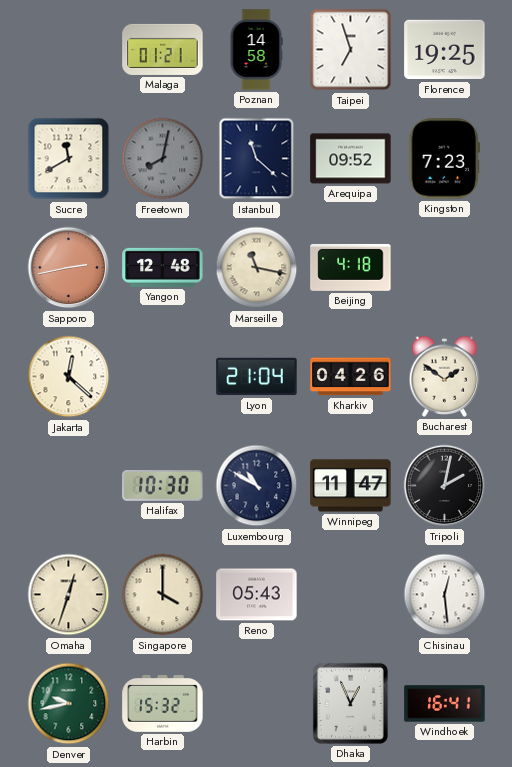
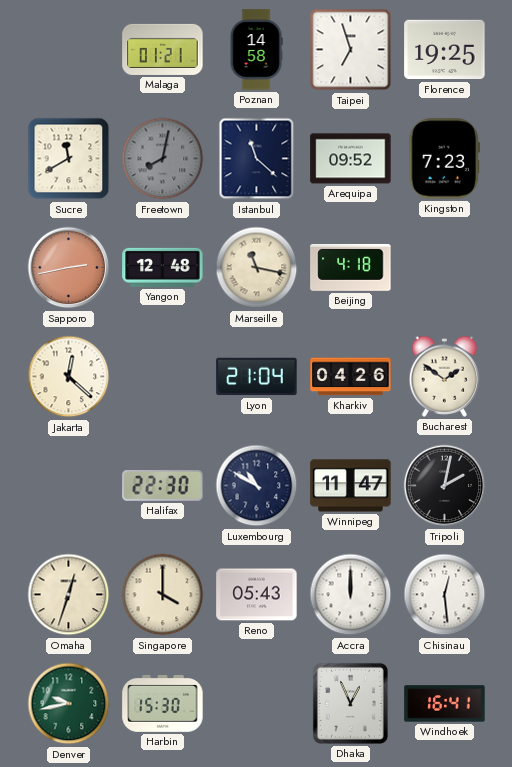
Halifax: 10:30 -> 22:30 (163, 486)
Accra: none -> 12:00 (351, 595)
Harbin: 15:32 -> 15:30 (163, 703)
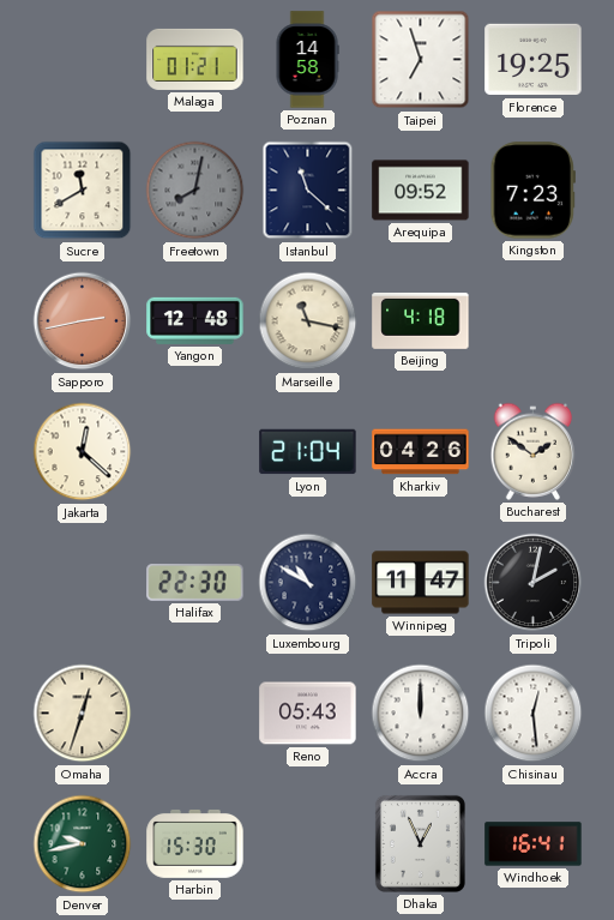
Singapore: 4:00 -> none (163, 595)
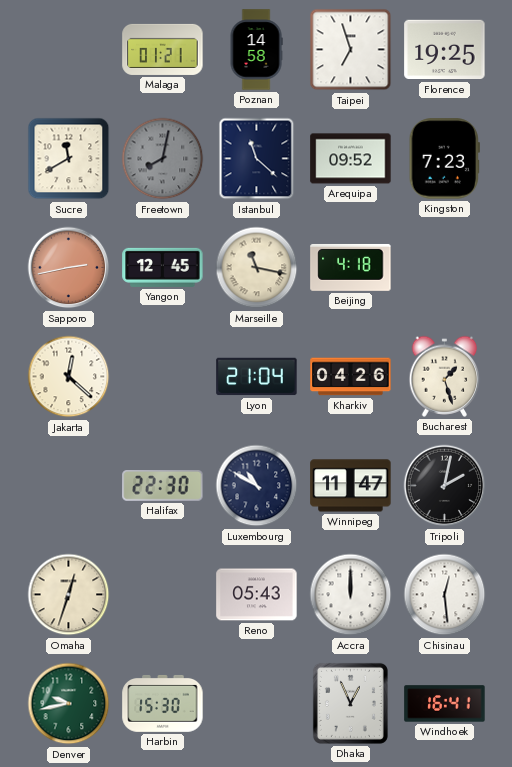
Yangon: 12:48 -> 12:45 (163, 267)
Bucharest: 1:51 -> 1:27 (445, 376)
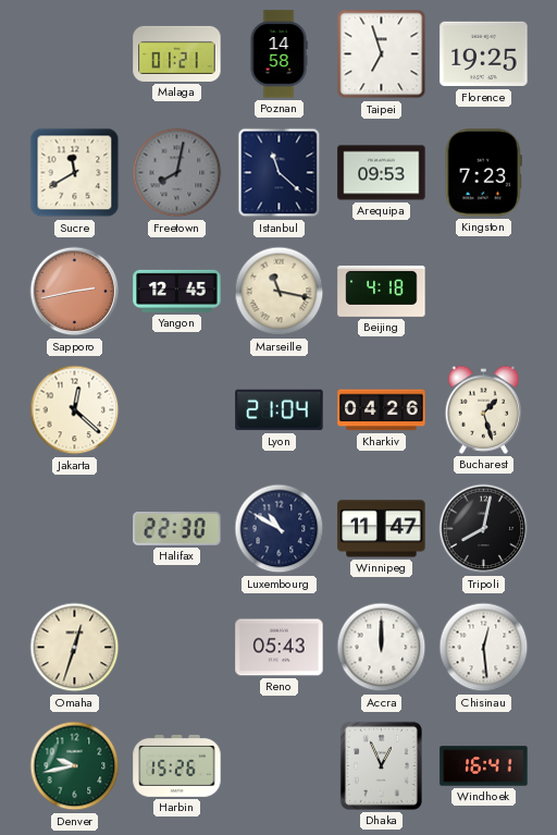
Arequipa: 09:52 -> 09:53 (382, 173)
Tripoli: 2:02 -> 8:02 (484, 529)
Harbin: 15:30 -> 15:26 (177, 765)
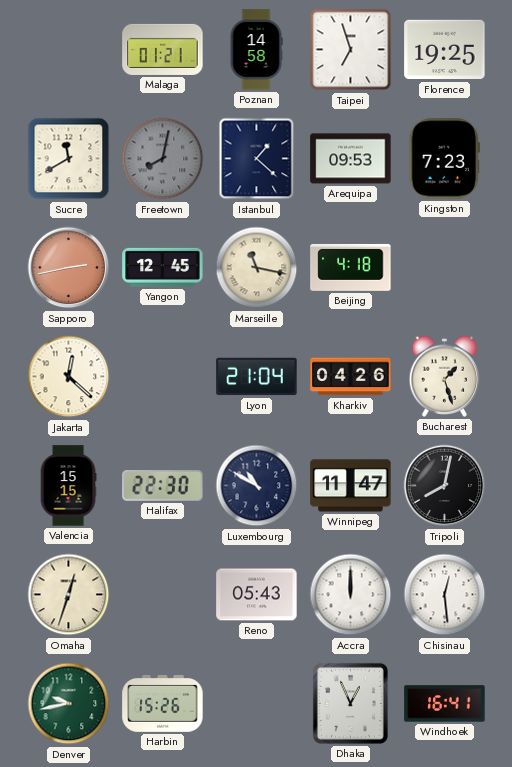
Istanbul: 11:22 -> 1:22 (257, 159)
Valencia: none -> 15:15 (68, 486)
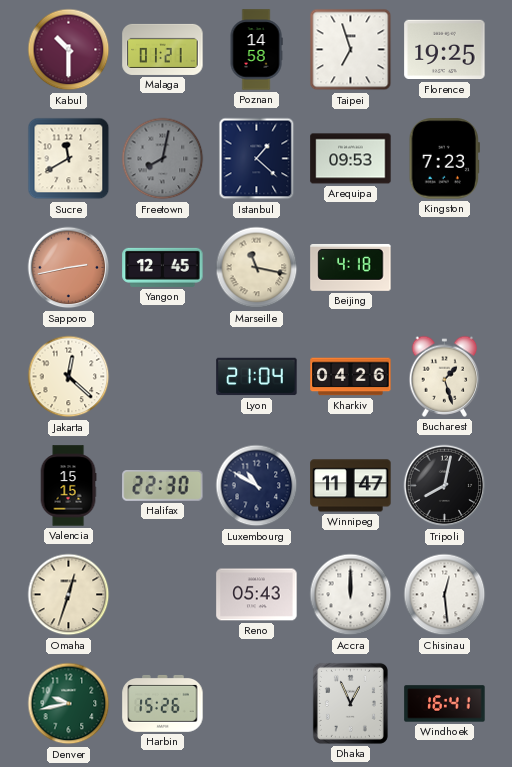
Kabul: none -> 10:30 (69, 50)
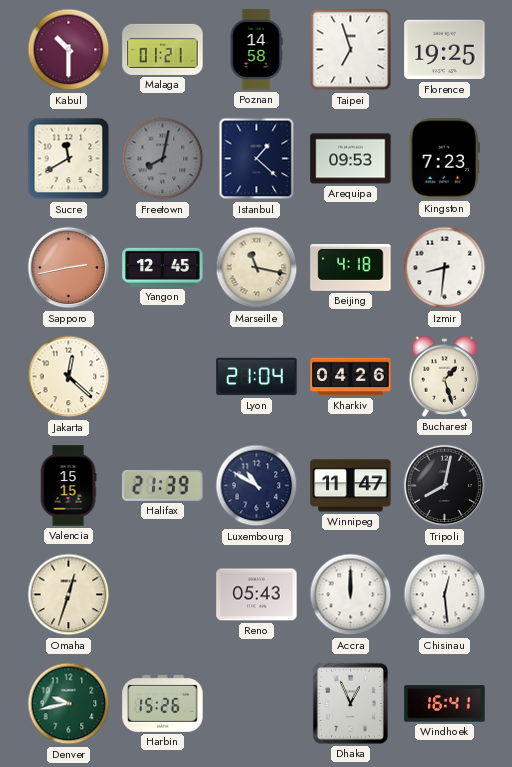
Izmir: none -> 8:31 (445, 268)
Halifax: 22:30 -> 21:39 (163, 486)
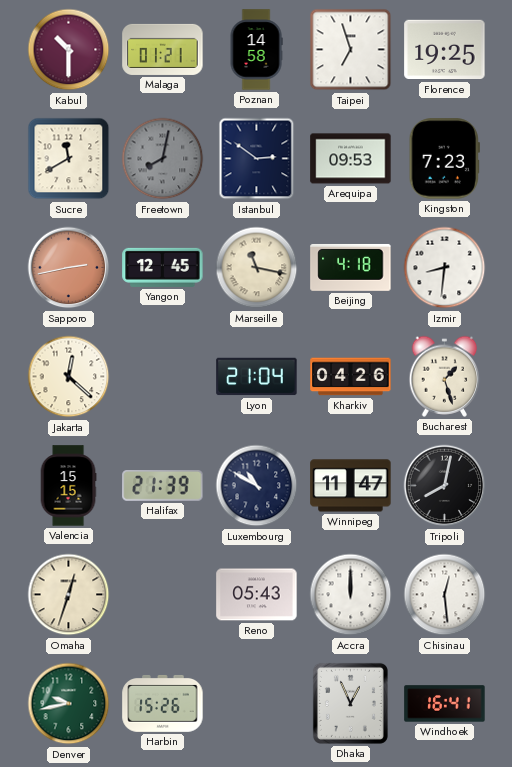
Istanbul: 1:22 -> 2:51 (257, 159)
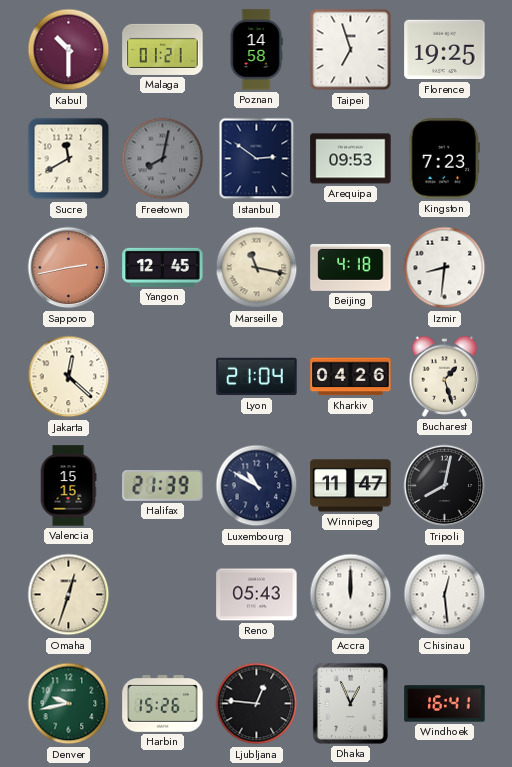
Ljubljana: none -> 12:46 (257, 704)
